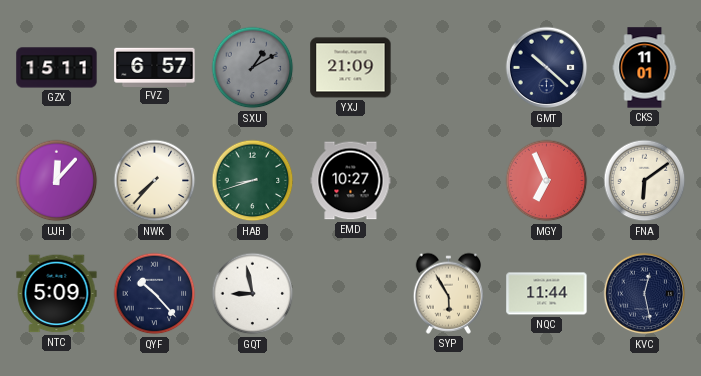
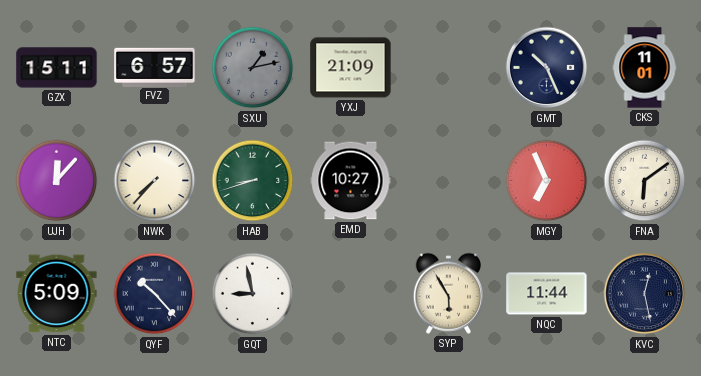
SXU: 1:10 -> 1:13 (253, 68)
GMT: 10:22 -> 10:26 (547, 68)
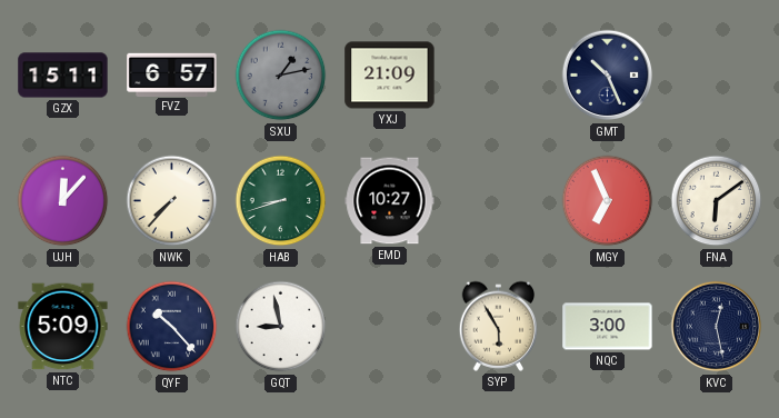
CKS: 11:01 -> none (645, 68)
NQC: 11:44 -> 3:00 (608, 327)
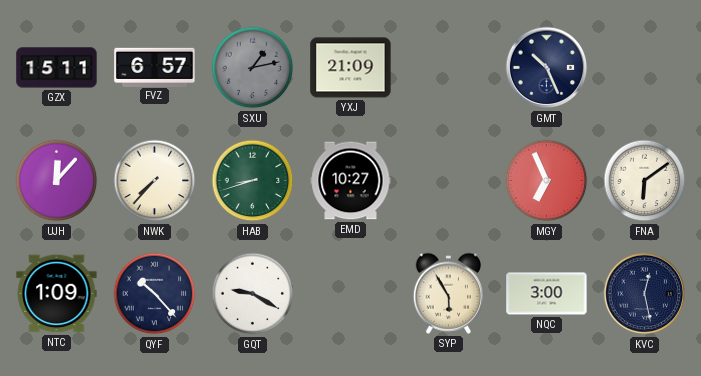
NTC: 5:09 -> 1:09 (57, 294)
GQT: 8:58 -> 9:20 (253, 294)
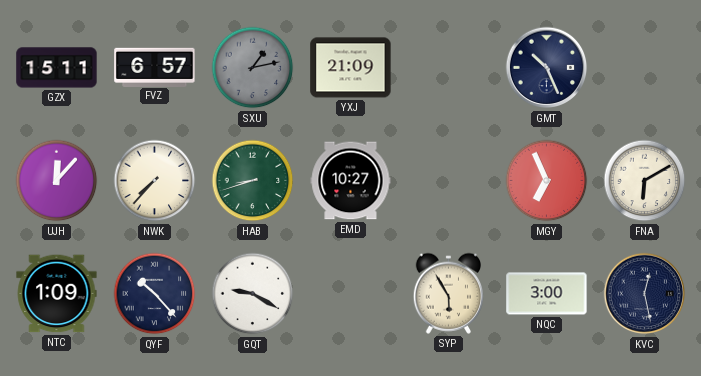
FNA: 6:09 -> 6:10 (645, 181)
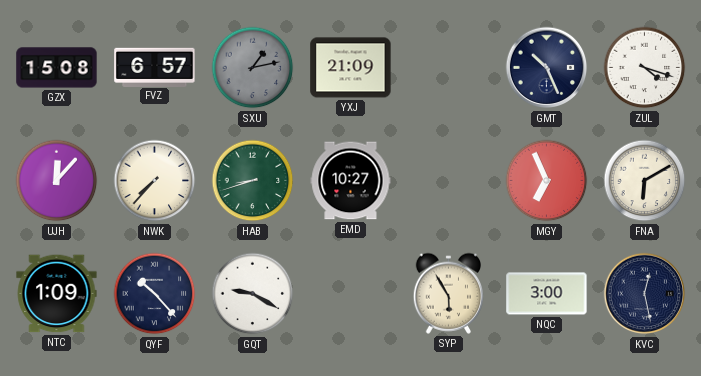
GZX: 15:11 -> 15:08 (57, 68)
ZUL: none -> 4:18 (645, 68)
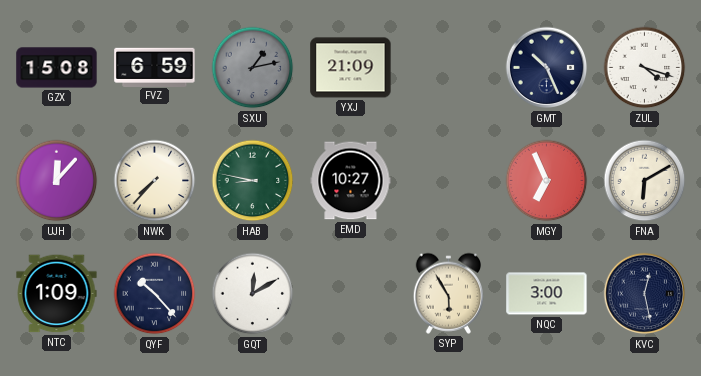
FVZ: 6:57 -> 6:59 (155, 67)
HAB: 8:42 -> 8:47 (253, 181)
GQT: 9:20 -> 12:10 (253, 294)
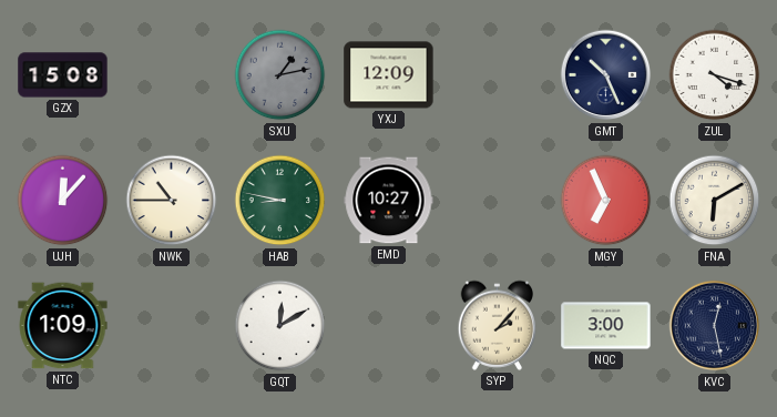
FVZ: 6:59 -> none (155, 67)
YXJ: 21:09 -> 12:09 (389, 75)
NWK: 7:37 -> 10:45 (172, 201)
QYF: 10:23 -> none (155, 294)
SYP: 5:55 -> 2:07 (497, 325)
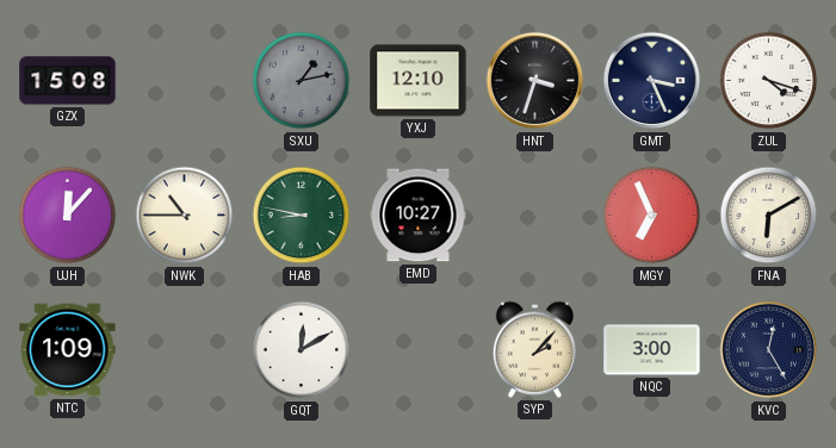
YXJ: 12:09 -> 12:10 (419, 81)
HNT: none -> 3:33 (535, 81)
GMT: 10:26 -> 3:26 (652, 81)
KVC: 12:28 -> 12:25 (769, 350)
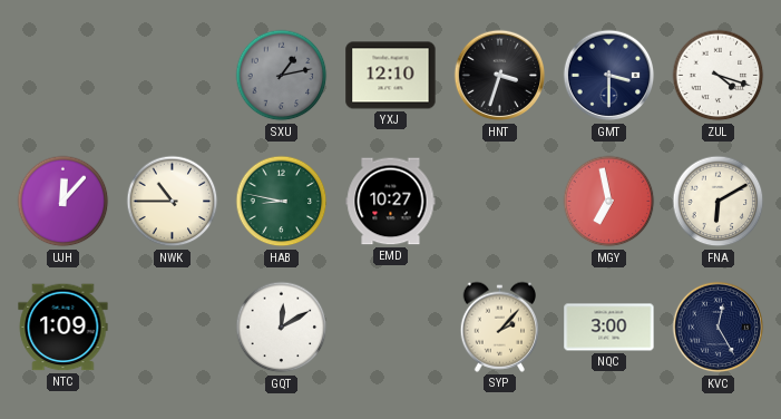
GZX: 15:08 -> none (68, 81)
GMT: 3:26 -> 3:30 (609, 76)
MGY: 6:56 -> 6:58 (609, 202)
